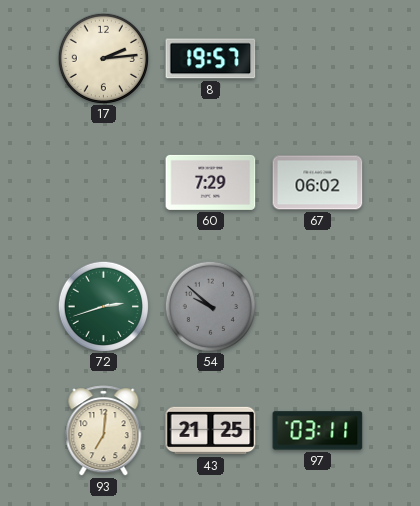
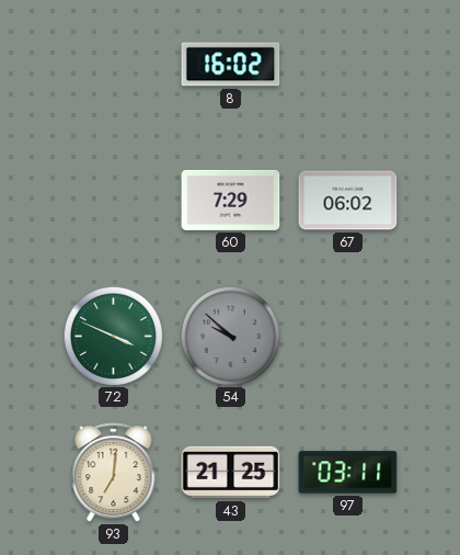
17: 2:14 -> none (103, 58)
8: 19:57 -> 16:02 (231, 65)
72: 2:42 -> 3:49 (113, 336)
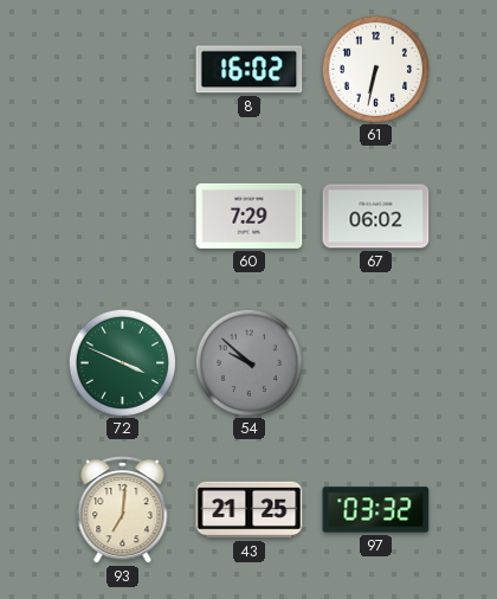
61: none -> 6:32 (375, 69)
97: 03:11 -> 03:32 (376, 510)
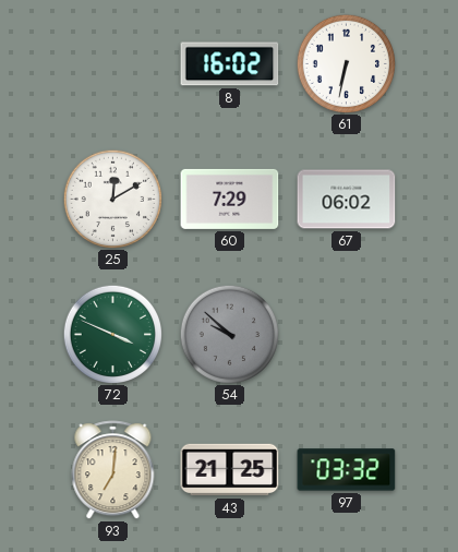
25: none -> 12:10 (112, 199)
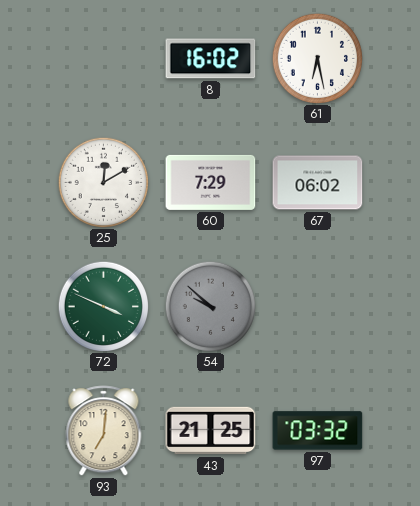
61: 6:32 -> 6:28 (317, 58)
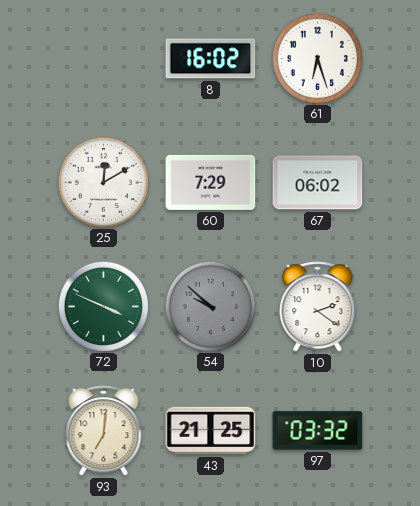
61: 6:28 -> 6:27 (317, 58)
10: none -> 2:21 (318, 307)
